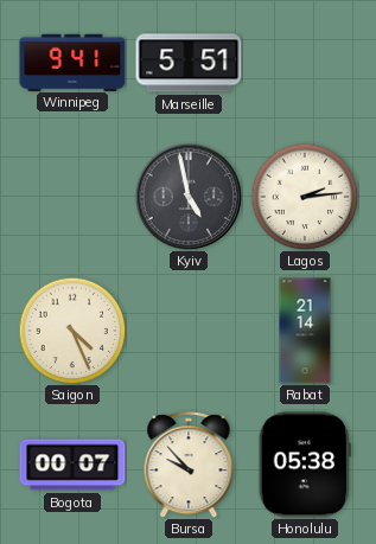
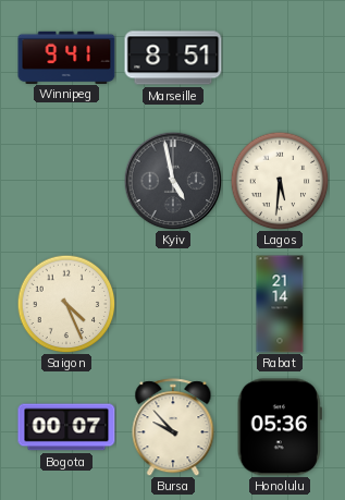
Marseille: 5:51 -> 8:51 (173, 58)
Lagos: 2:14 -> 5:31 (280, 181)
Honolulu: 05:38 -> 05:36 (280, 427)
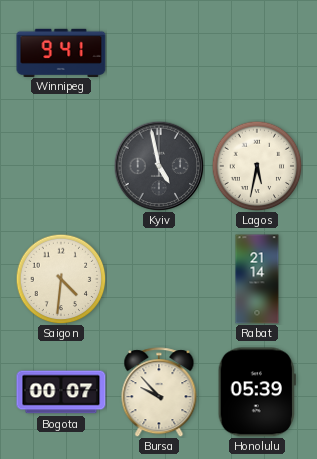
Marseille: 8:51 -> none (173, 58)
Lagos: 5:31 -> 5:32 (257, 166)
Saigon: 4:26 -> 4:31 (61, 279)
Honolulu: 05:36 -> 05:39 (257, 392)
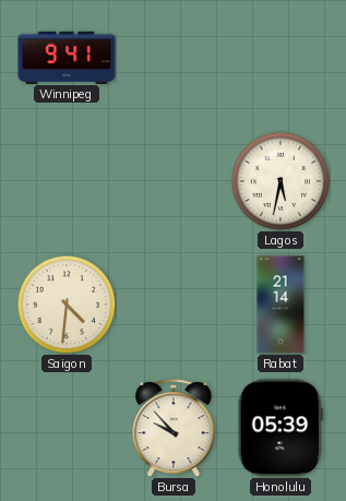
Kyiv: 4:58 -> none (159, 166)
Bogota: 00:07 -> none (61, 392)
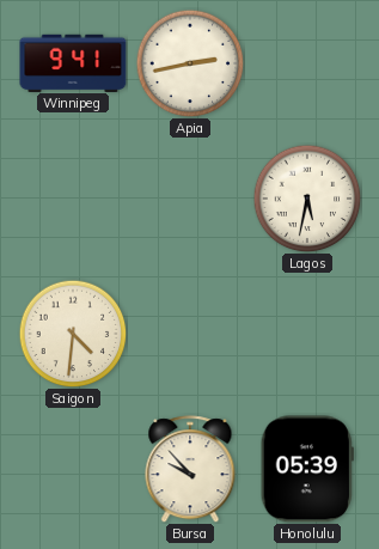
Apia: none -> 2:43 (190, 63)
Rabat: 21:14 -> none (281, 305)
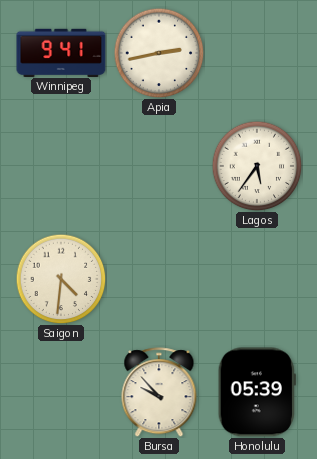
Lagos: 5:32 -> 5:36 (257, 166)
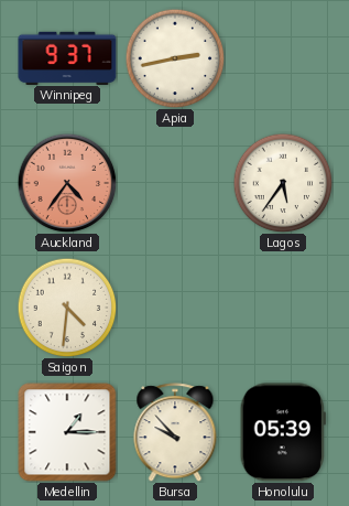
Winnipeg: 9:41 -> 9:37 (67, 57)
Auckland: none -> 4:36 (67, 183)
Medellin: none -> 1:15 (67, 432)
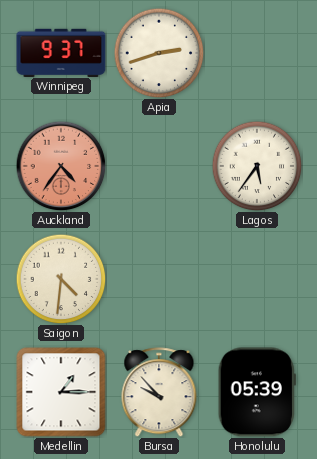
Apia: 2:43 -> 2:42 (159, 53)
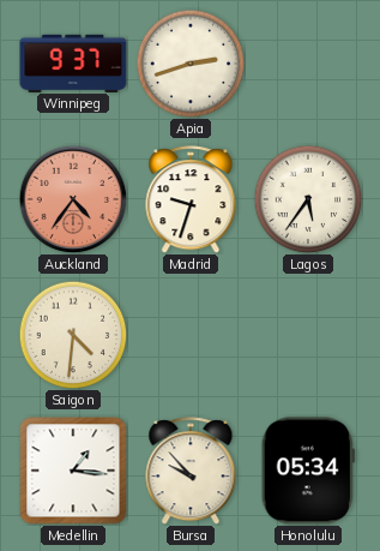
Madrid: none -> 9:33 (191, 199)
Medellin: 1:15 -> 1:16 (73, 471)
Honolulu: 05:39 -> 05:34 (308, 471)
